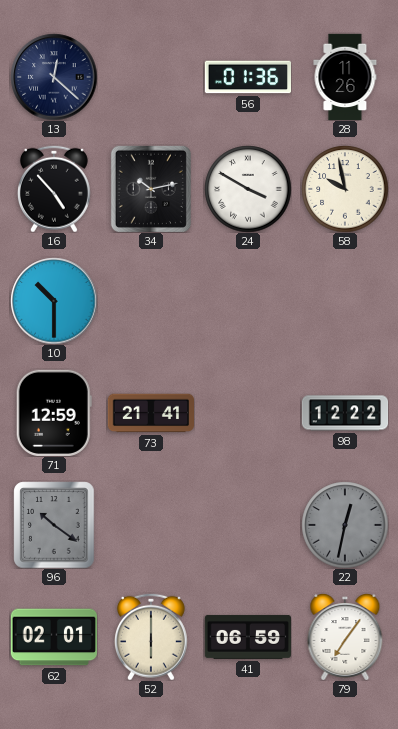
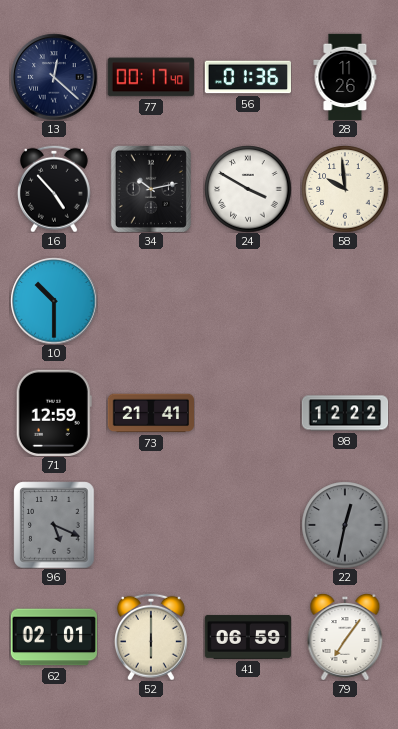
77: none -> 00:17 (151, 77)
58: 9:58 -> 9:59 (345, 189)
96: 10:21 -> 5:19 (54, 525)
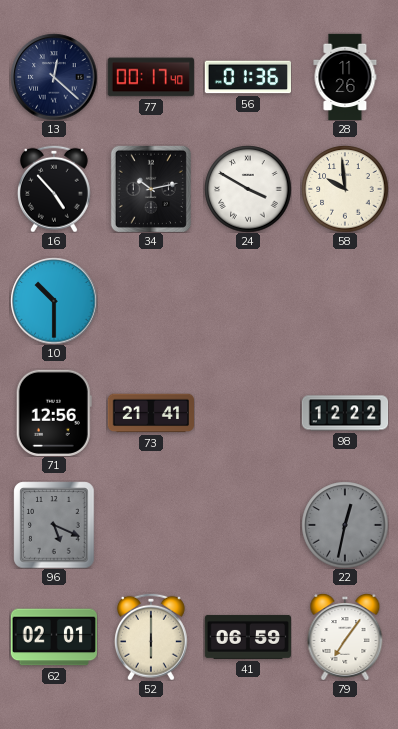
71: 12:59 -> 12:56 (54, 413)
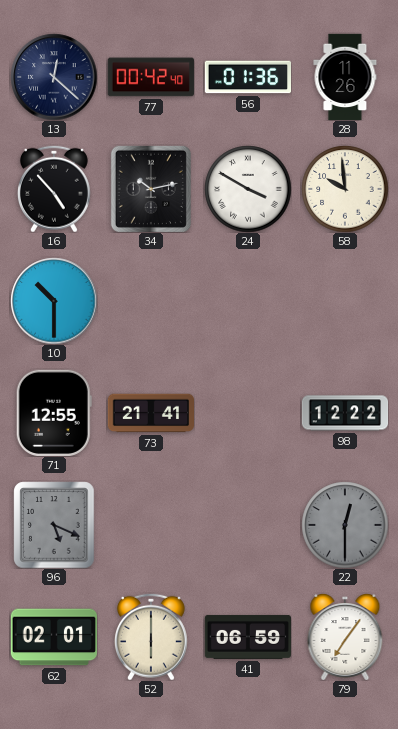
77: 00:17 -> 00:42 (151, 77)
71: 12:56 -> 12:55 (54, 413)
22: 12:32 -> 12:30 (345, 525)
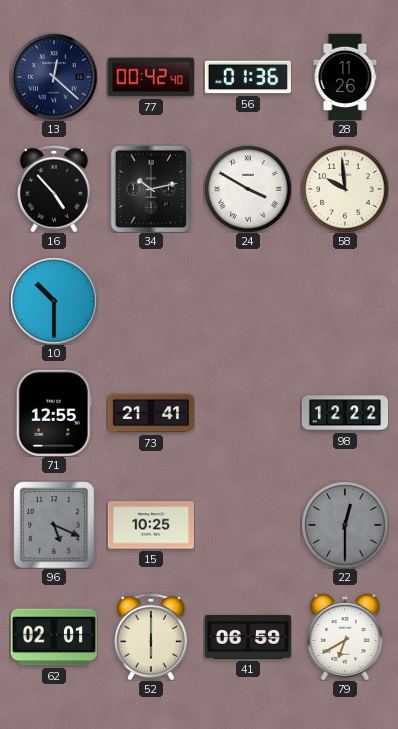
15: none -> 10:25 (150, 525)
79: 7:06 -> 6:40 (345, 637)
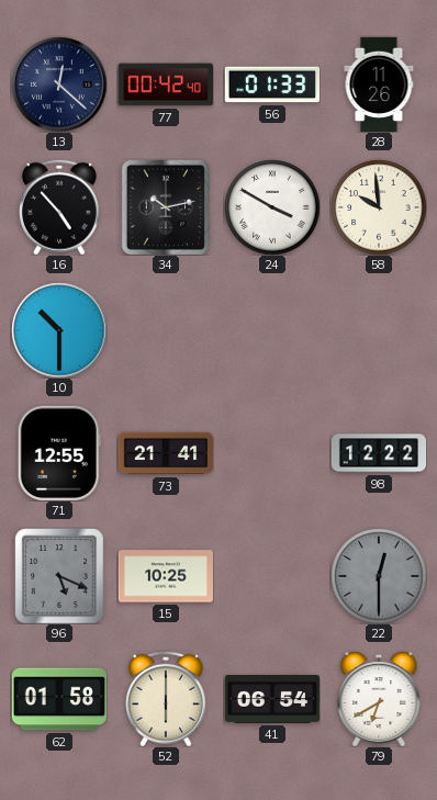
56: 01:36 -> 01:33 (272, 84)
62: 02:01 -> 01:58 (58, 699)
41: 06:59 -> 06:54 (271, 699)
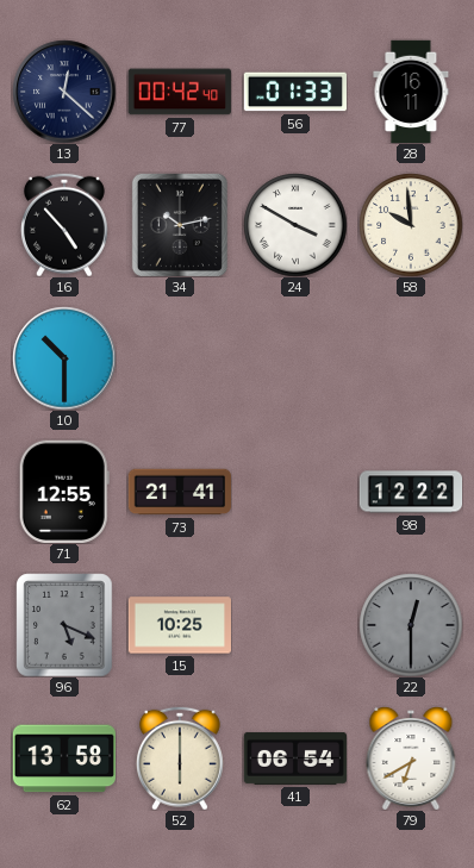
28: 11:26 -> 16:11 (411, 92)
62: 01:58 -> 13:58 (63, 758)
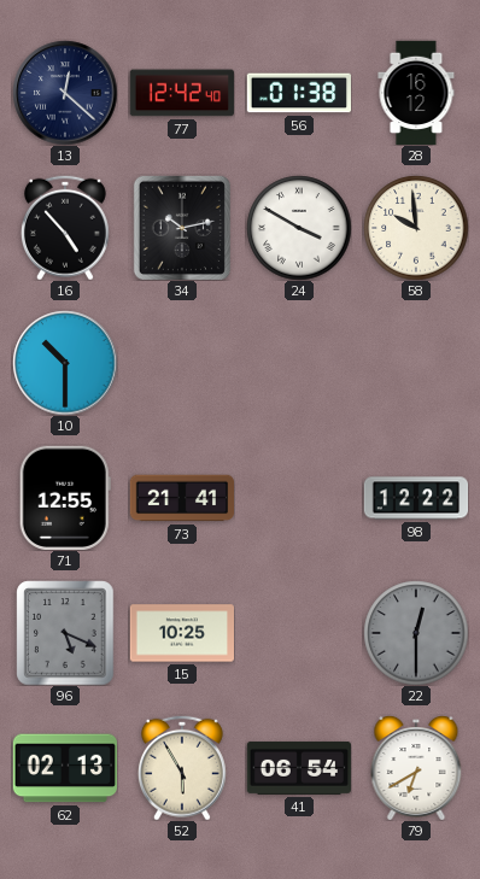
77: 00:42 -> 12:42 (182, 93)
56: 01:33 -> 01:38 (299, 93)
28: 16:11 -> 16:12 (416, 93)
62: 13:58 -> 02:13 (64, 768)
52: 6:00 -> 5:55 (182, 768)
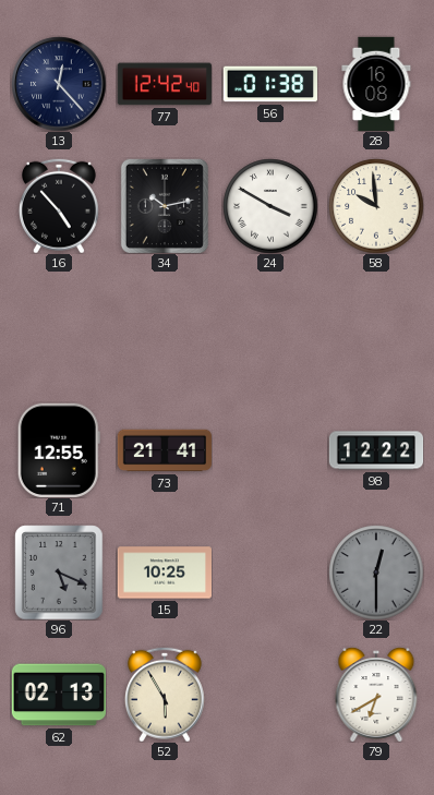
13: 12:22 -> 12:23 (59, 84)
28: 16:12 -> 16:08 (376, 84)
10: 10:30 -> none (65, 363)
41: 06:54 -> none (298, 768)
